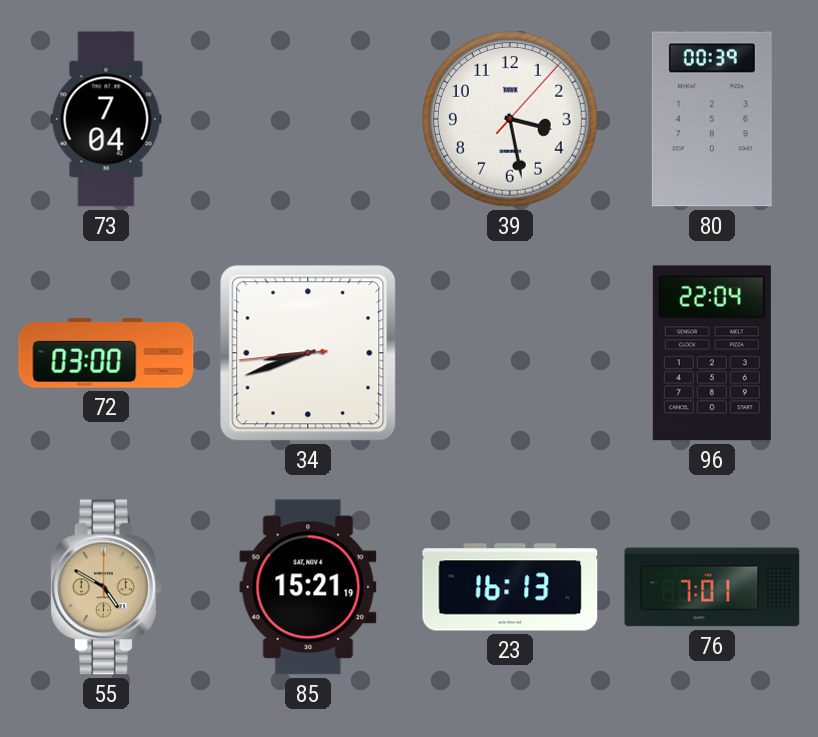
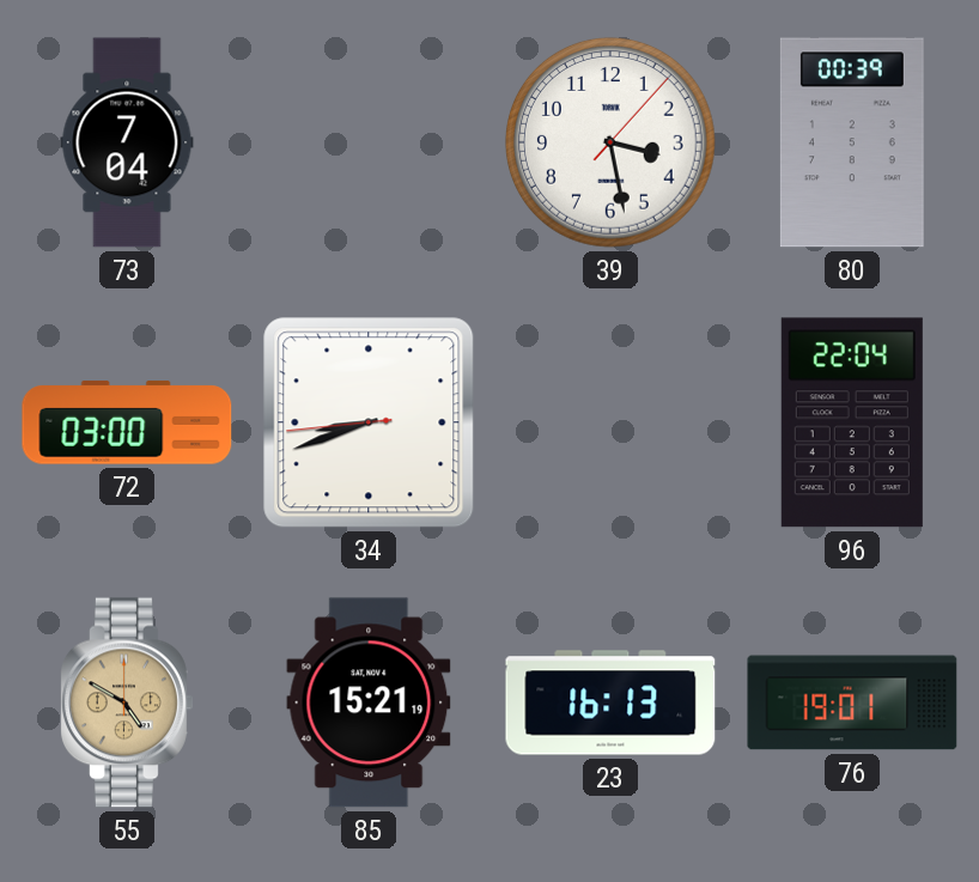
76: 7:01 -> 19:01 (852, 702)
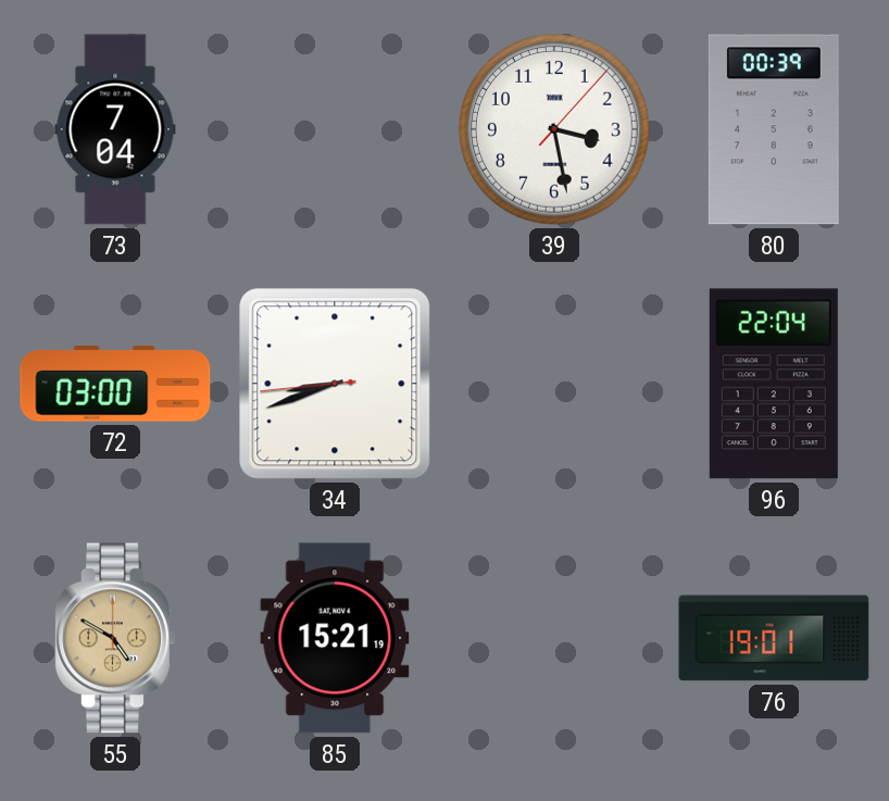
23: 16:13 -> none (610, 702)
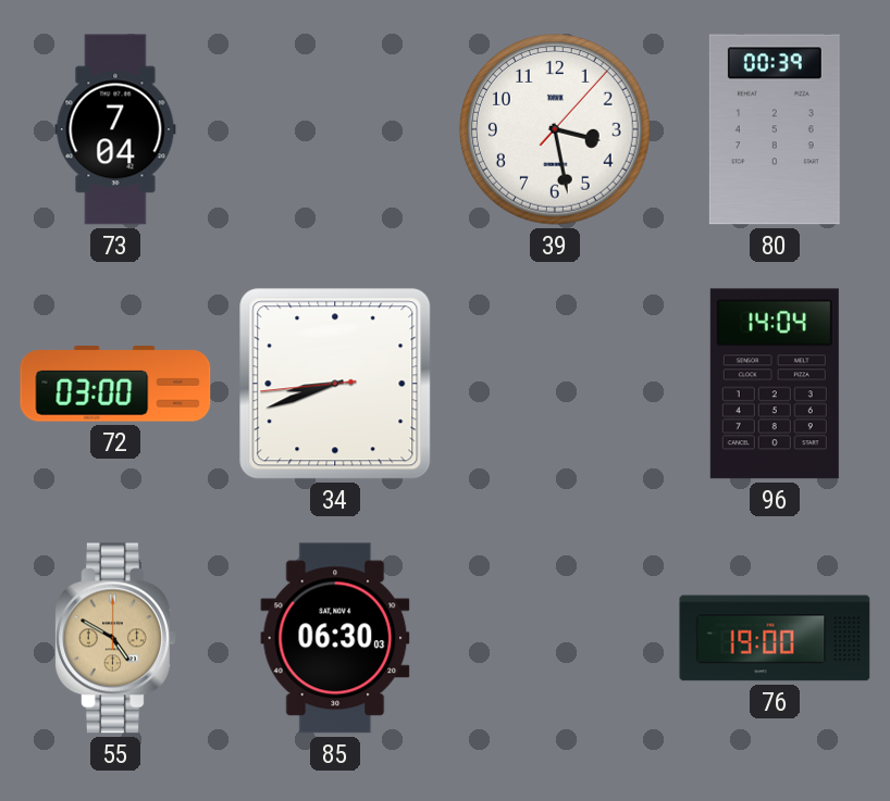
96: 22:04 -> 14:04 (775, 384)
85: 15:21 -> 06:30 (335, 638)
76: 19:01 -> 19:00 (775, 638)
